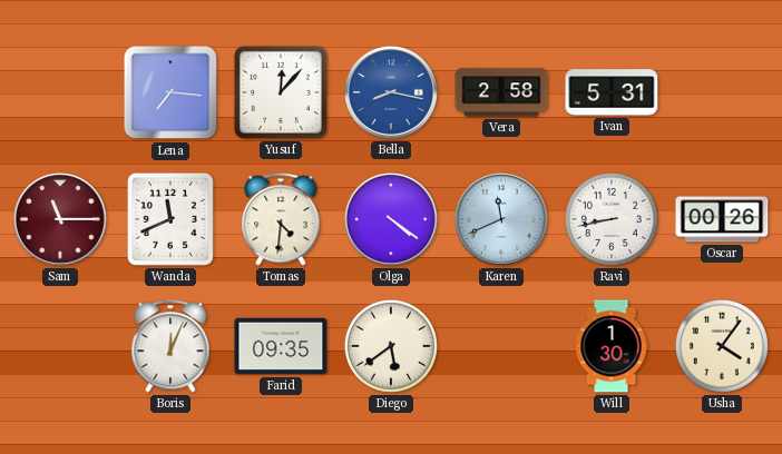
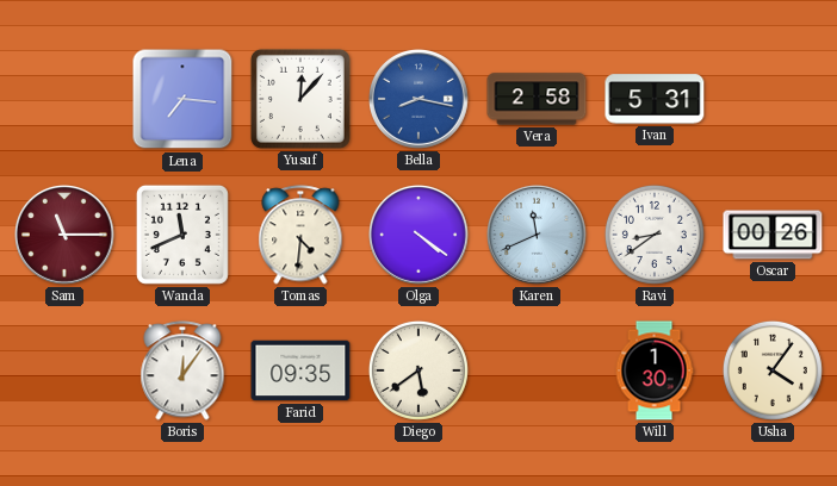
Ravi: 8:43 -> 8:39 (655, 235)
Boris: 12:04 -> 12:06 (182, 370)
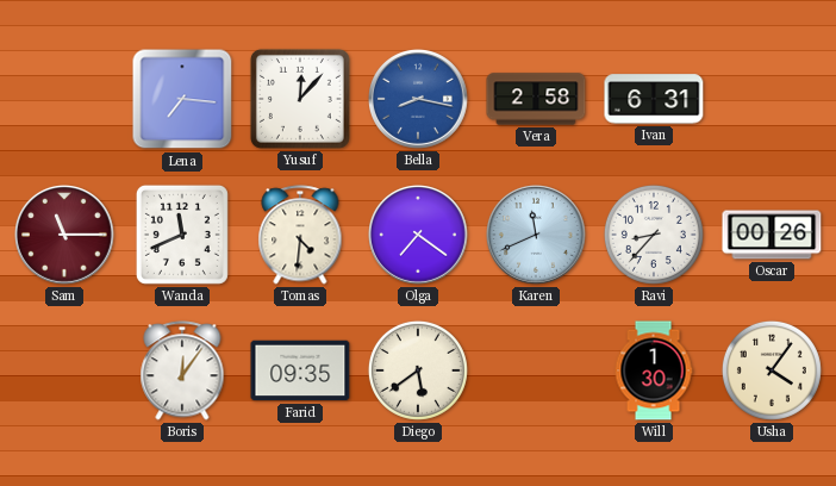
Ivan: 5:31 -> 6:31 (654, 99)
Olga: 4:21 -> 7:21 (419, 236)
Ravi: 8:39 -> 8:37 (654, 235)
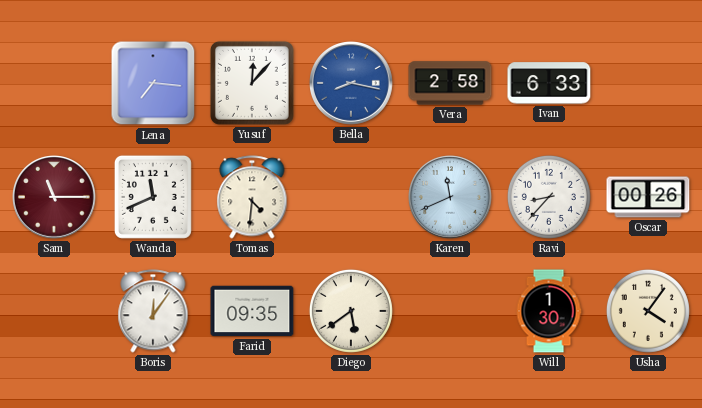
Ivan: 6:31 -> 6:33 (549, 83)
Olga: 7:21 -> none (419, 236)
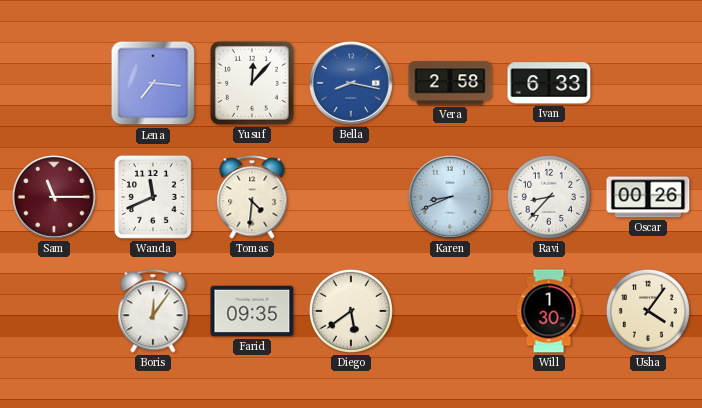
Karen: 11:41 -> 8:41 (451, 198)
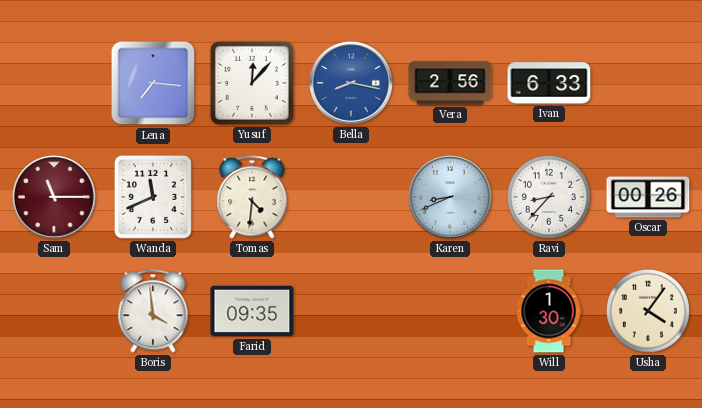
Vera: 2:58 -> 2:56 (450, 83)
Boris: 12:06 -> 3:59 (153, 311)
Diego: 5:39 -> none (351, 311)
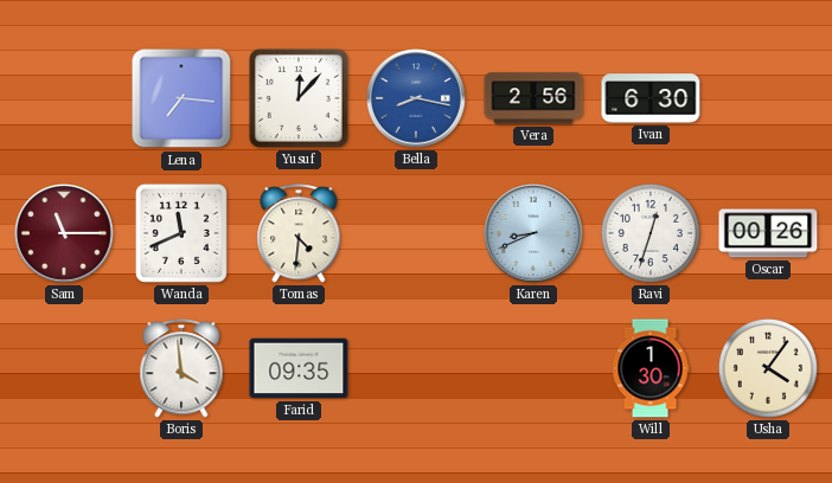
Ivan: 6:33 -> 6:30 (651, 98)
Ravi: 8:37 -> 12:33 (651, 233)
